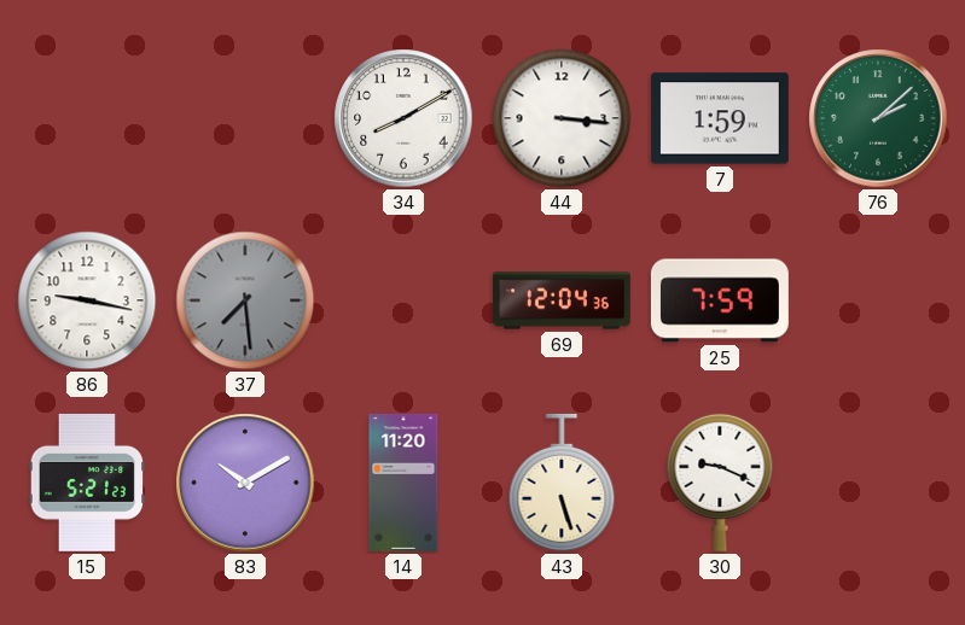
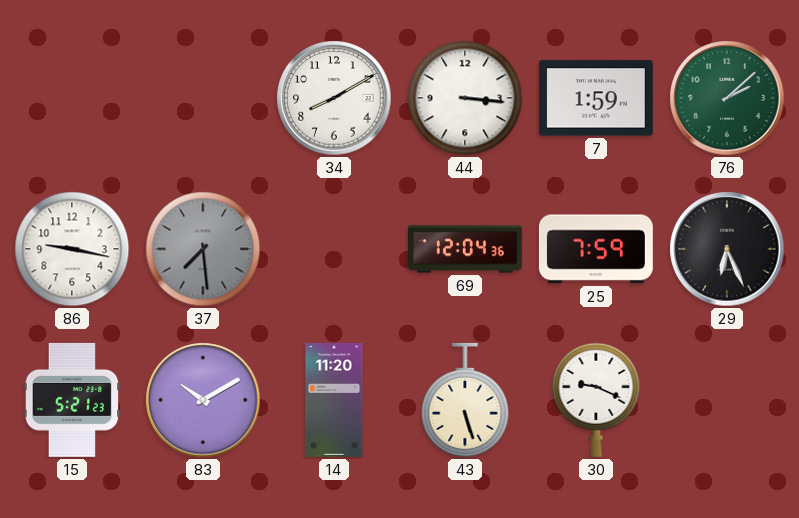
29: none -> 6:26 (727, 249)
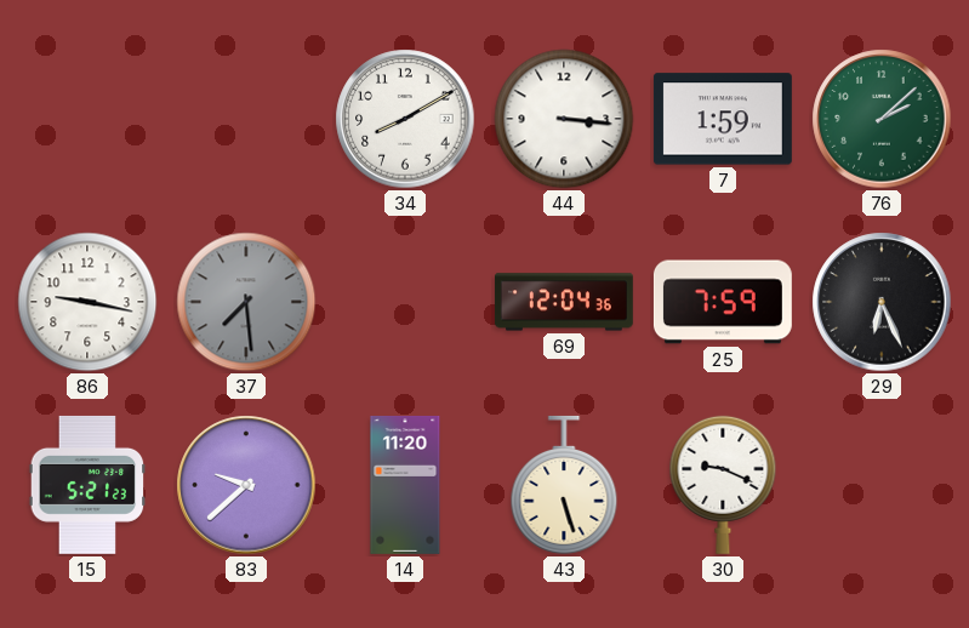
83: 10:10 -> 9:38 (246, 485)
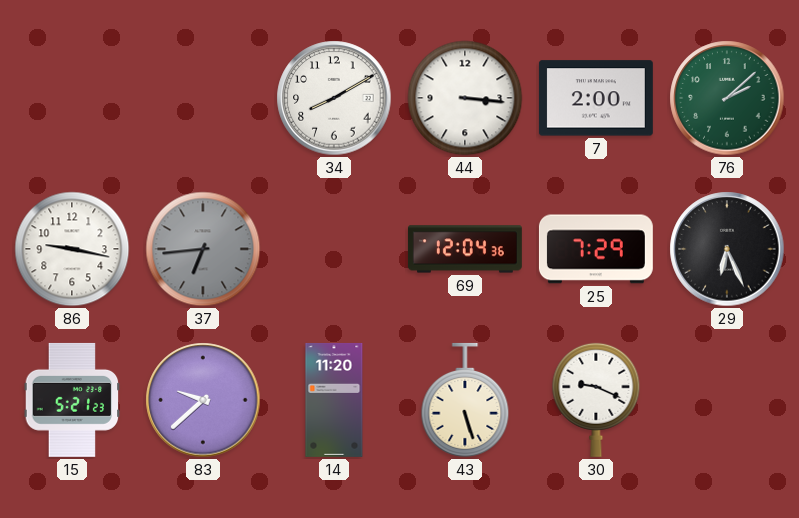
7: 1:59 -> 2:00 (596, 98)
37: 7:29 -> 6:44 (203, 249)
25: 7:59 -> 7:29 (596, 249)
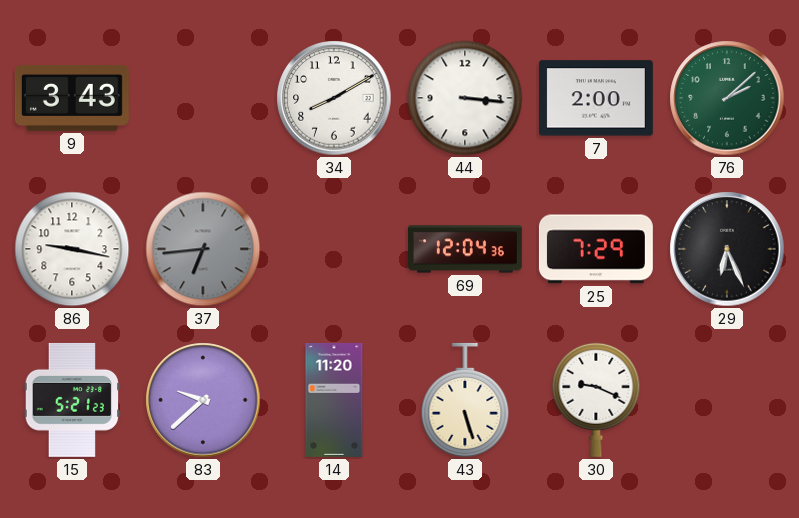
9: none -> 3:43 (72, 98)
